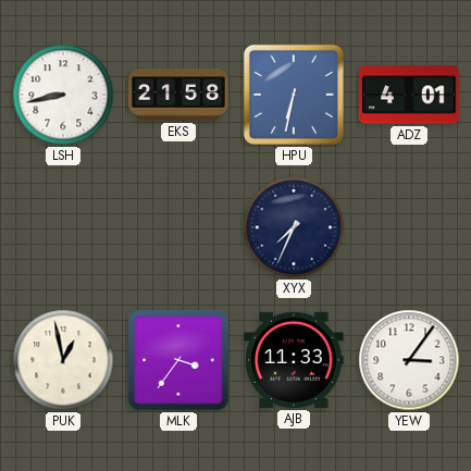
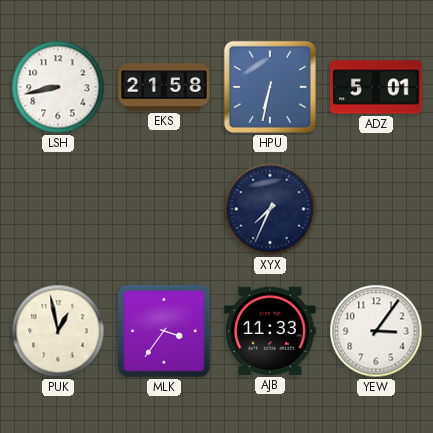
ADZ: 4:01 -> 5:01 (376, 87)
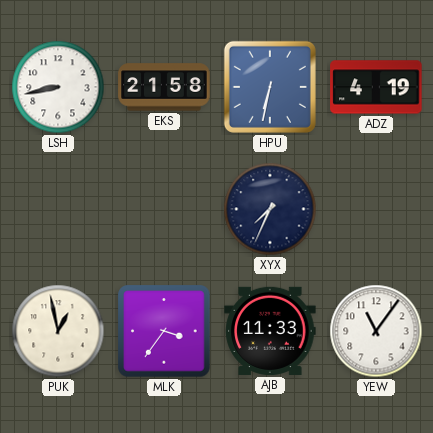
ADZ: 5:01 -> 4:19 (376, 87)
YEW: 3:06 -> 11:06 (376, 331)
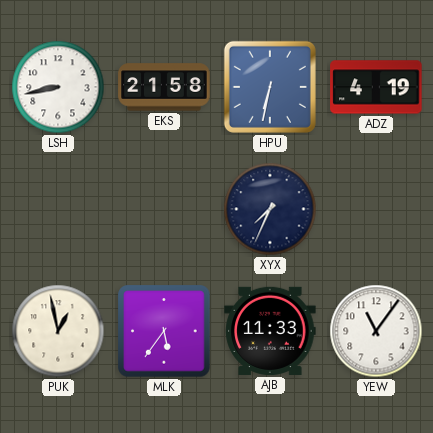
MLK: 3:36 -> 5:36 (164, 331)
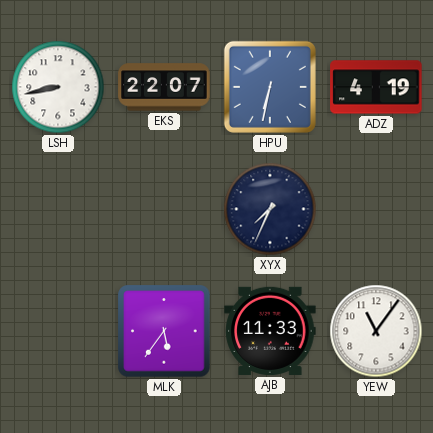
EKS: 21:58 -> 22:07 (164, 87)
PUK: 12:58 -> none (58, 331)
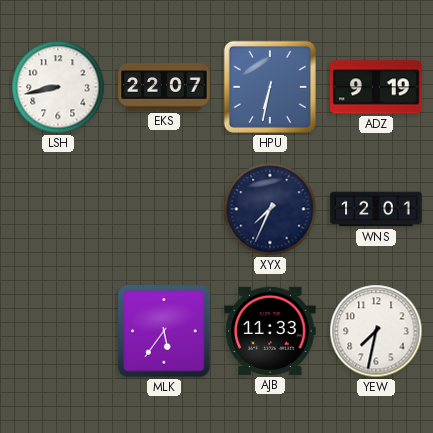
ADZ: 4:19 -> 9:19 (376, 87)
WNS: none -> 12:01 (376, 209)
YEW: 11:06 -> 7:32 (376, 331)
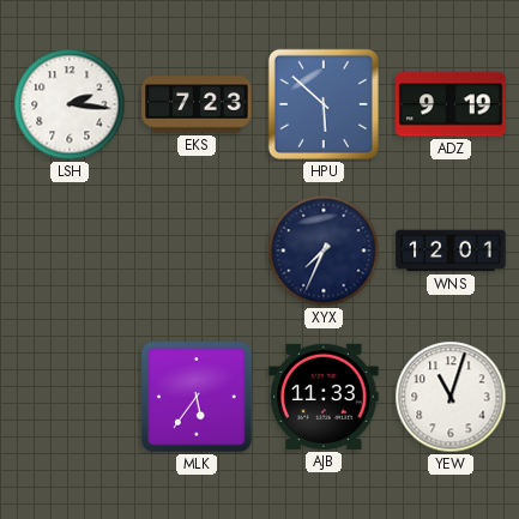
LSH: 8:43 -> 2:16 (70, 104)
EKS: 22:07 -> 7:23 (197, 104)
HPU: 6:32 -> 5:52 (324, 104)
YEW: 7:32 -> 11:03 (451, 397)
